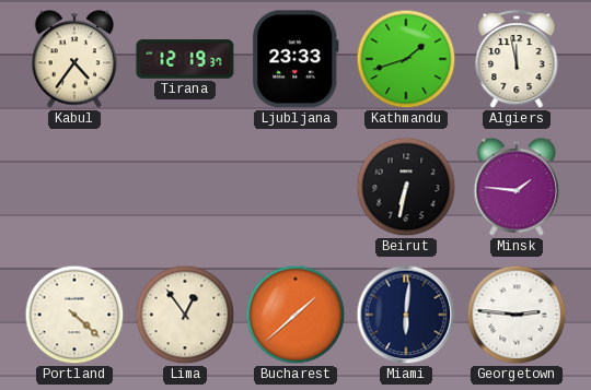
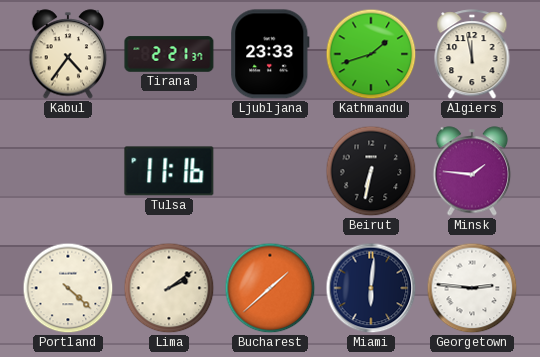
Tirana: 12:19 -> 2:21 (169, 54)
Tulsa: none -> 11:16 (169, 171)
Lima: 12:54 -> 2:09 (169, 288)
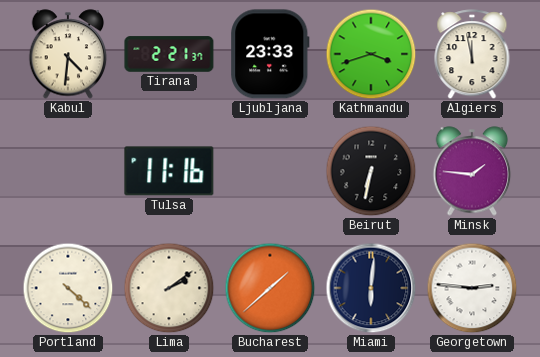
Kabul: 4:36 -> 4:31 (68, 54)
Kathmandu: 1:42 -> 3:42 (371, 54)
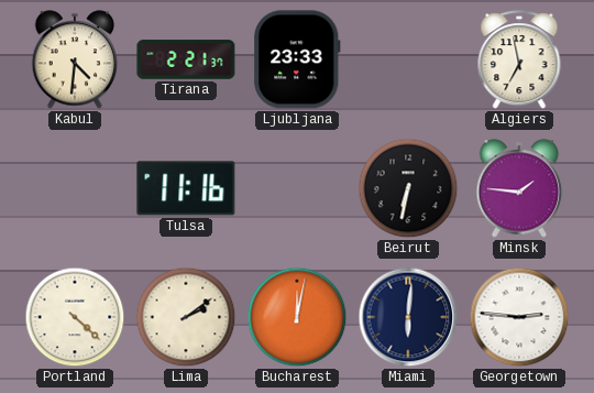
Kathmandu: 3:42 -> none (371, 54)
Algiers: 11:58 -> 6:58 (519, 61)
Bucharest: 1:38 -> 12:02 (297, 317)
